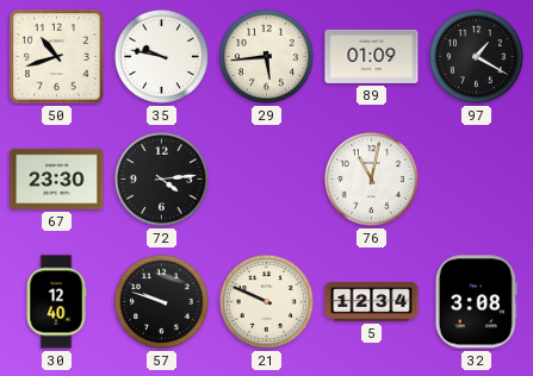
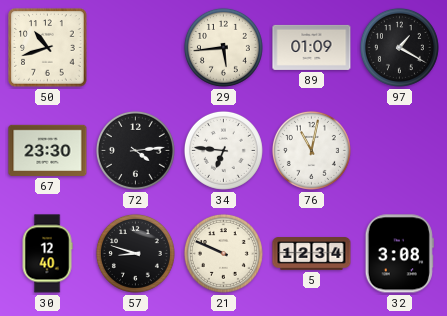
35: 9:47 -> none (161, 56)
34: none -> 6:46 (223, 150)
57: 9:48 -> 8:48 (135, 253)
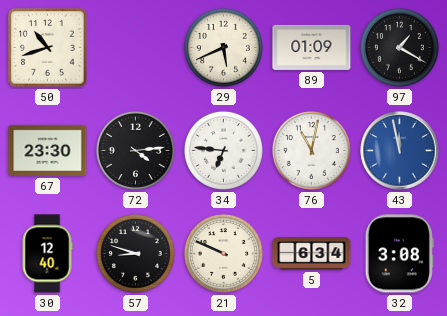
29: 5:44 -> 5:41 (223, 47)
43: none -> 11:58 (400, 151)
5: 12:34 -> 6:34 (312, 254)
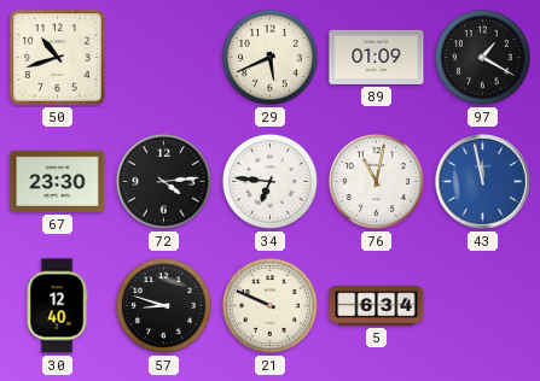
32: 3:08 -> none (399, 254)
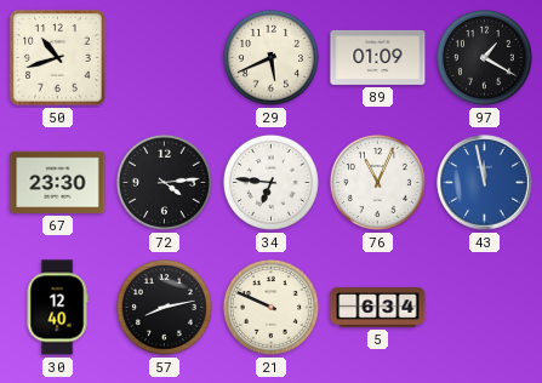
76: 11:02 -> 11:04 (377, 182)
57: 8:48 -> 8:13 (164, 307)
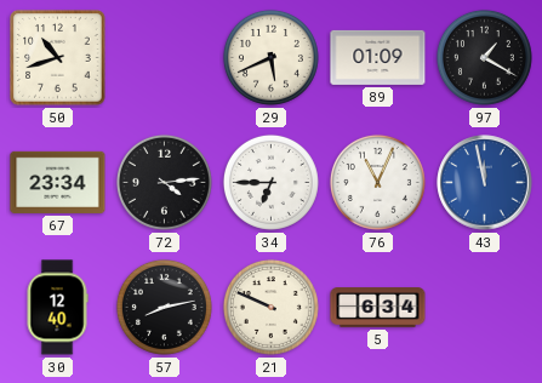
67: 23:30 -> 23:34 (58, 182)
34: 6:46 -> 6:45 (270, 182)
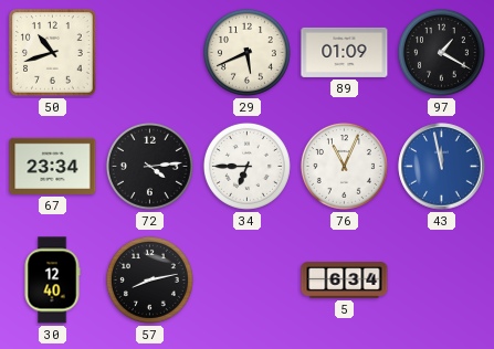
21: 9:49 -> none (270, 307)
